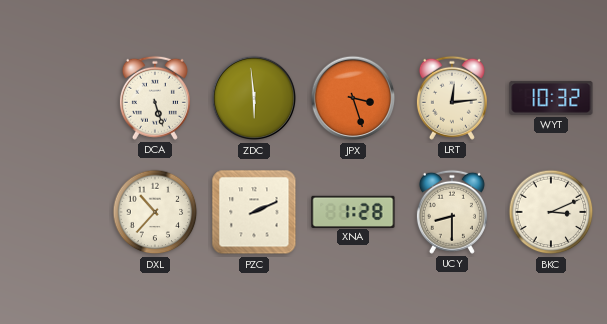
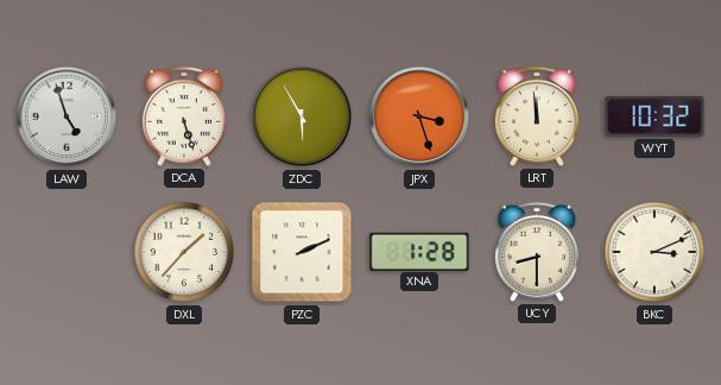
LAW: none -> 4:57 (67, 116)
ZDC: 5:59 -> 5:55 (302, 116)
LRT: 12:14 -> 11:59 (537, 116)
DXL: 10:37 -> 1:37 (184, 252)
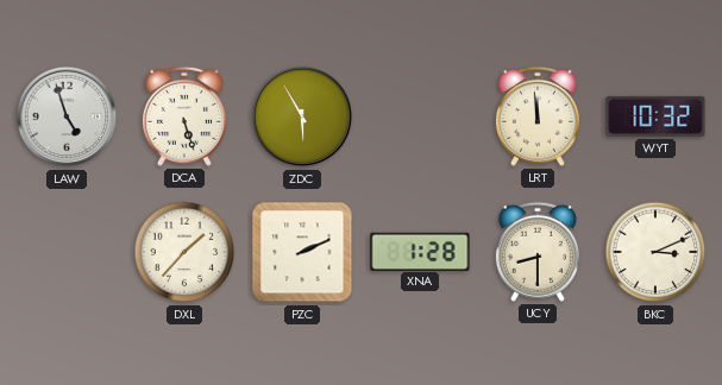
JPX: 3:27 -> none (419, 116)
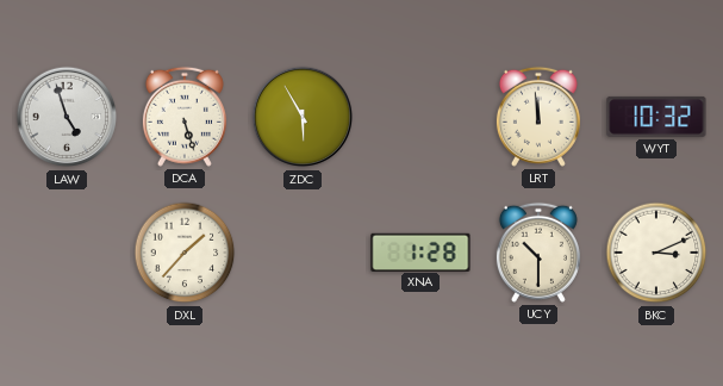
PZC: 2:11 -> none (302, 252)
UCY: 8:30 -> 10:30 (538, 253)
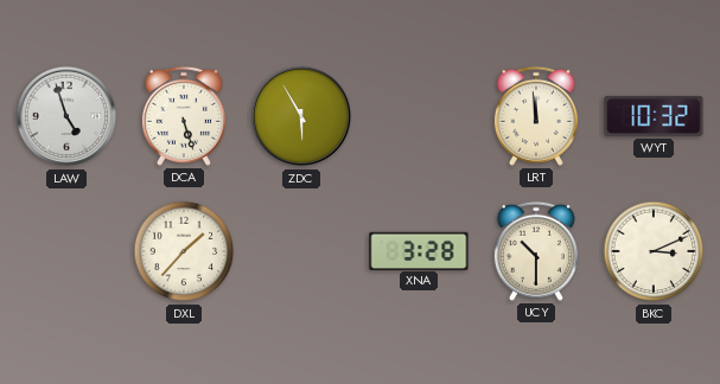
XNA: 1:28 -> 3:28 (419, 250)
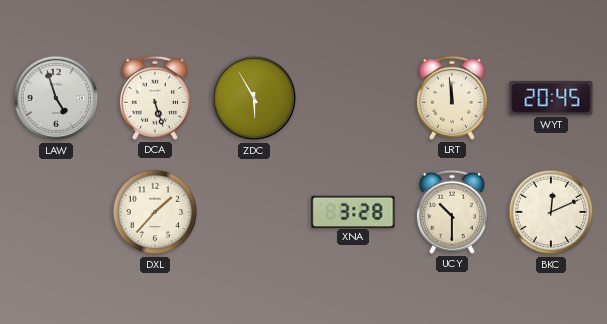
WYT: 10:32 -> 20:45 (551, 98)
BKC: 3:11 -> 12:11 (551, 212)
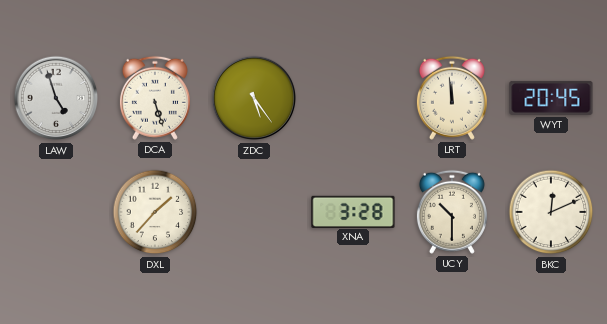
ZDC: 5:55 -> 5:24 (254, 98)
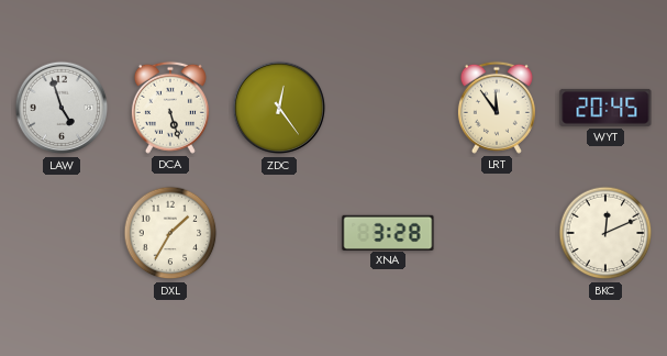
ZDC: 5:24 -> 12:24 (279, 108)
LRT: 11:59 -> 11:54 (497, 108)
DXL: 1:37 -> 1:35 (170, 233)
UCY: 10:30 -> none (452, 212)
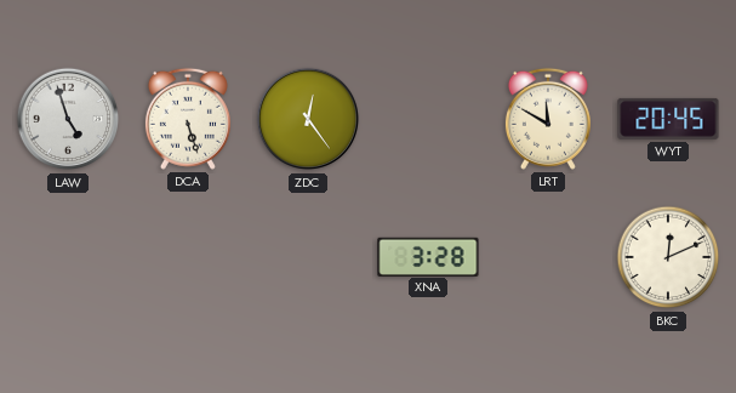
LRT: 11:54 -> 11:50 (548, 119)
DXL: 1:35 -> none (170, 233)
